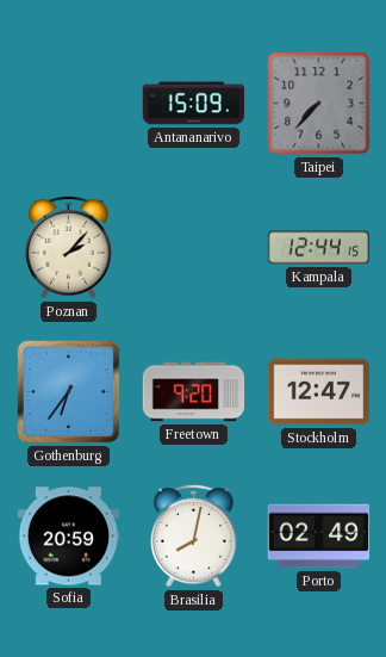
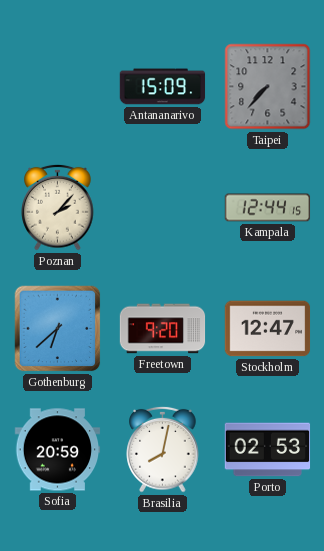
Gothenburg: 6:36 -> 6:38 (58, 329)
Porto: 02:49 -> 02:53 (268, 450)
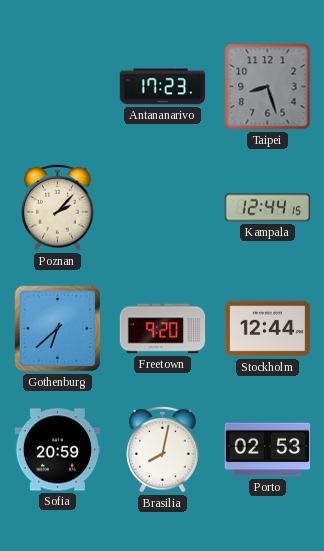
Antananarivo: 15:09 -> 17:23 (163, 87)
Taipei: 7:37 -> 8:27 (268, 87)
Stockholm: 12:47 -> 12:44 (268, 329)
